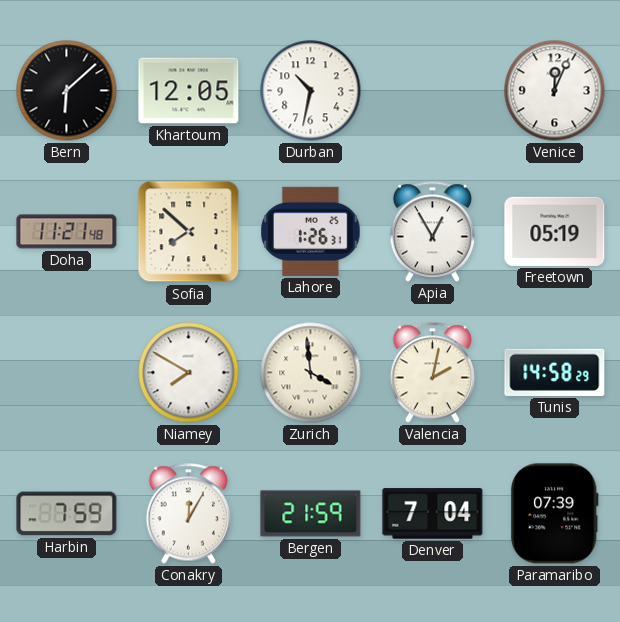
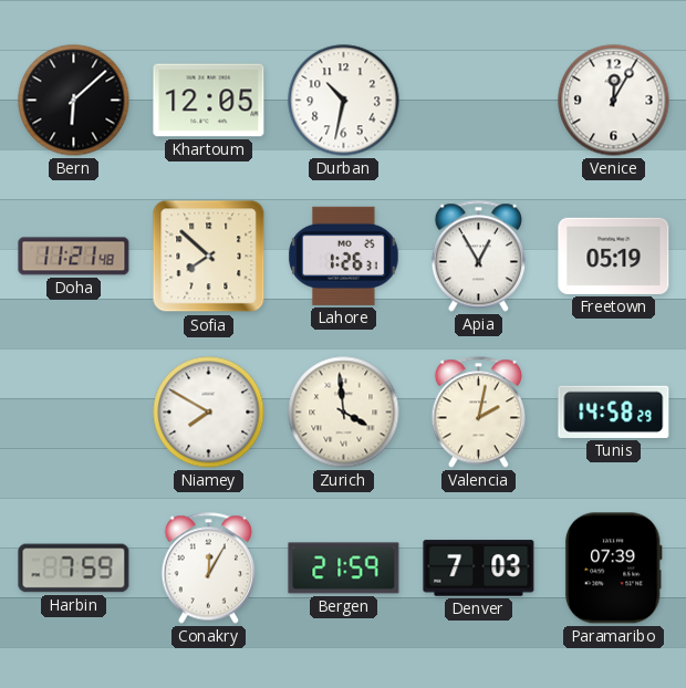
Venice: 12:04 -> 12:05 (614, 101)
Denver: 7:04 -> 7:03 (479, 569)
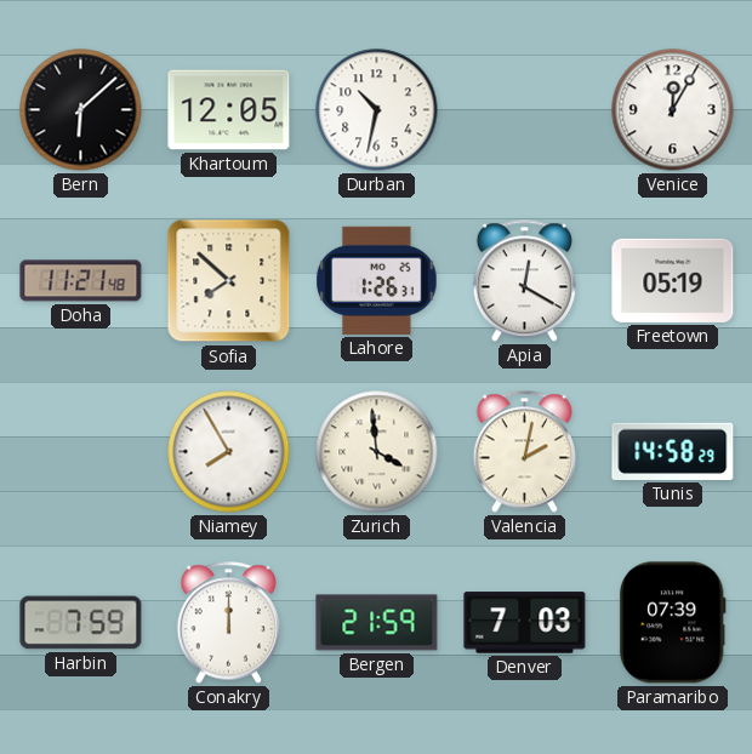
Apia: 12:55 -> 12:20 (524, 281)
Niamey: 7:50 -> 7:55 (229, 452)
Conakry: 12:05 -> 12:00 (228, 623)
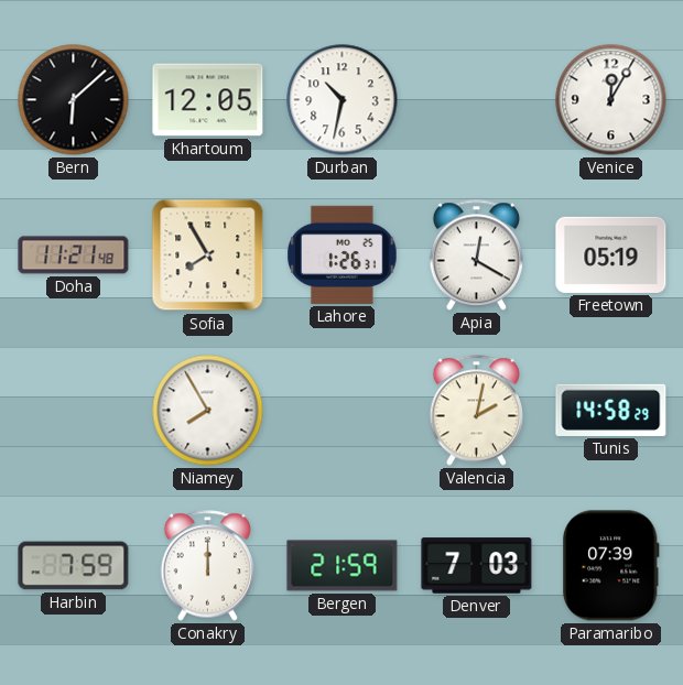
Sofia: 7:52 -> 7:55 (208, 255)
Zurich: 3:59 -> none (377, 452)
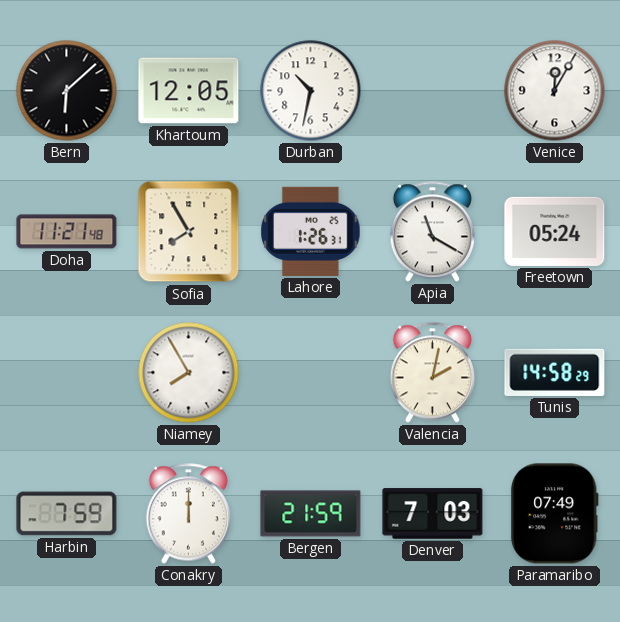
Apia: 12:20 -> 11:20 (432, 232)
Freetown: 05:19 -> 05:24 (555, 231)
Paramaribo: 07:39 -> 07:49 (554, 514)
